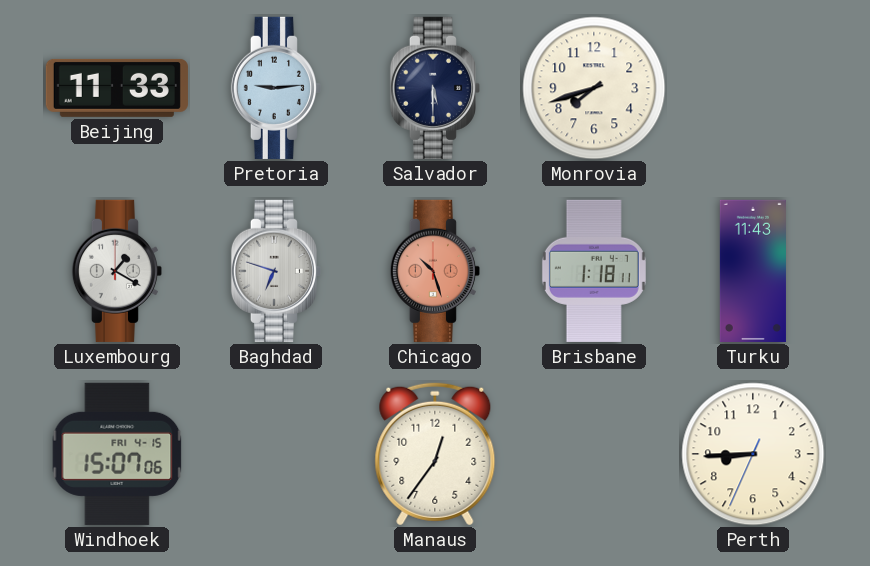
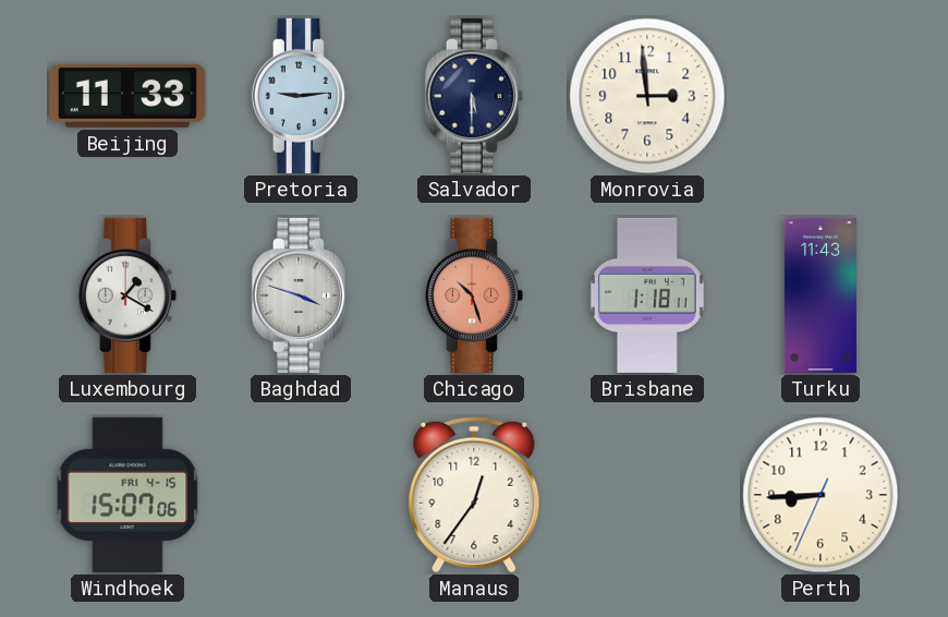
Monrovia: 7:42 -> 2:59 (647, 96)
Baghdad: 6:48 -> 3:48 (301, 295)
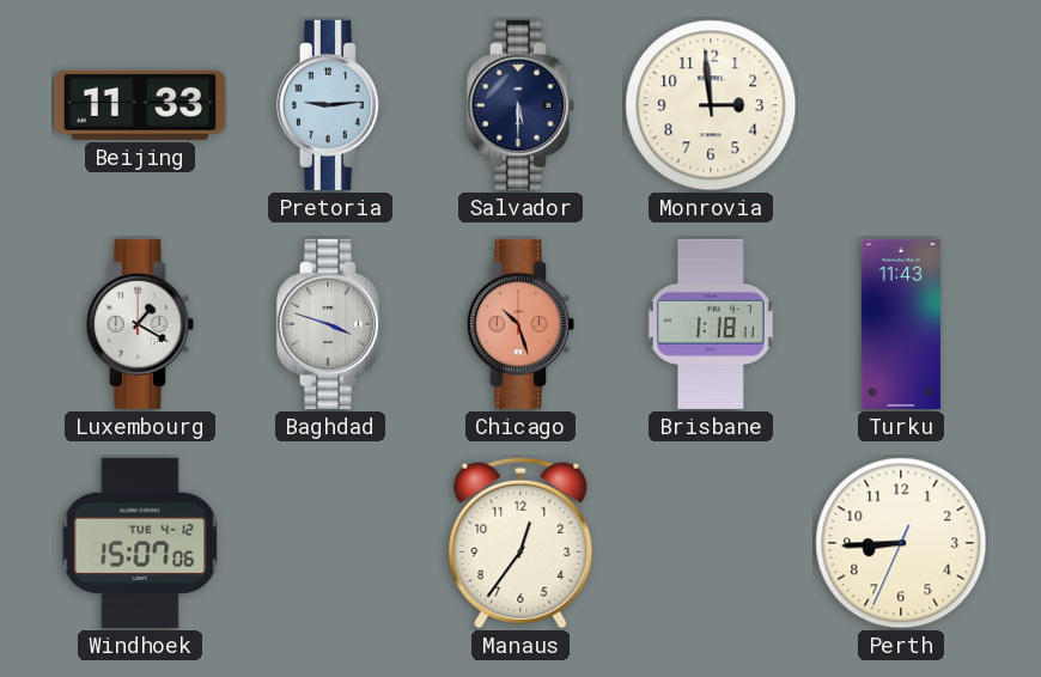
Windhoek date: FRI 4-15 -> TUE 4-12 (140, 543)
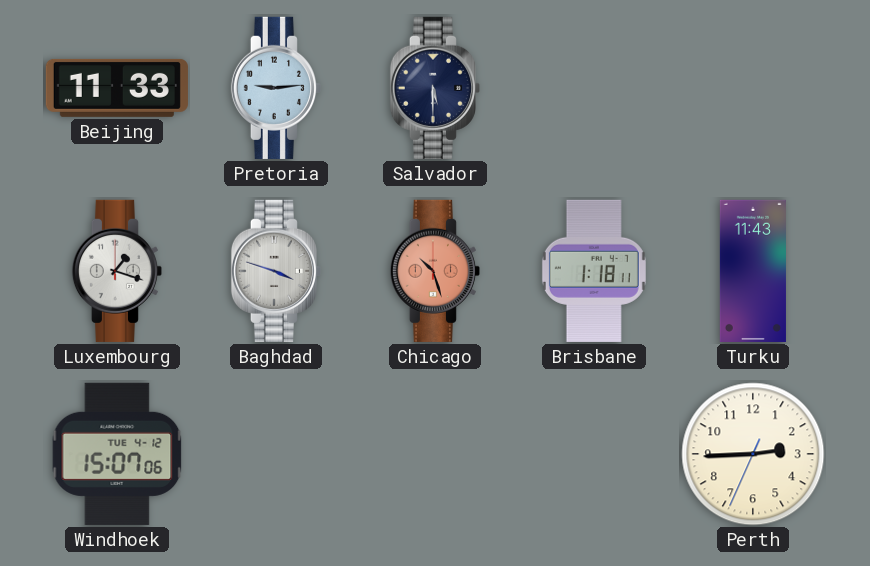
Monrovia: 2:59 -> none (711, 105)
Luxembourg: 1:20 -> 1:18 (117, 271)
Manaus: 12:36 -> none (520, 543)
Perth: 8:44 -> 2:44 (753, 454)
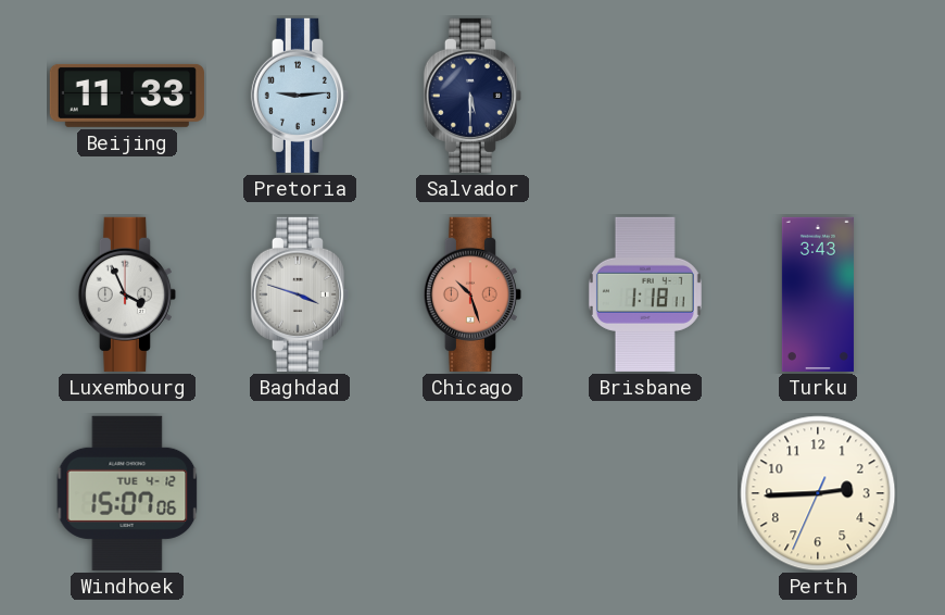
Luxembourg: 1:18 -> 3:56 (127, 294)
Turku: 11:43 -> 3:43 (818, 294)
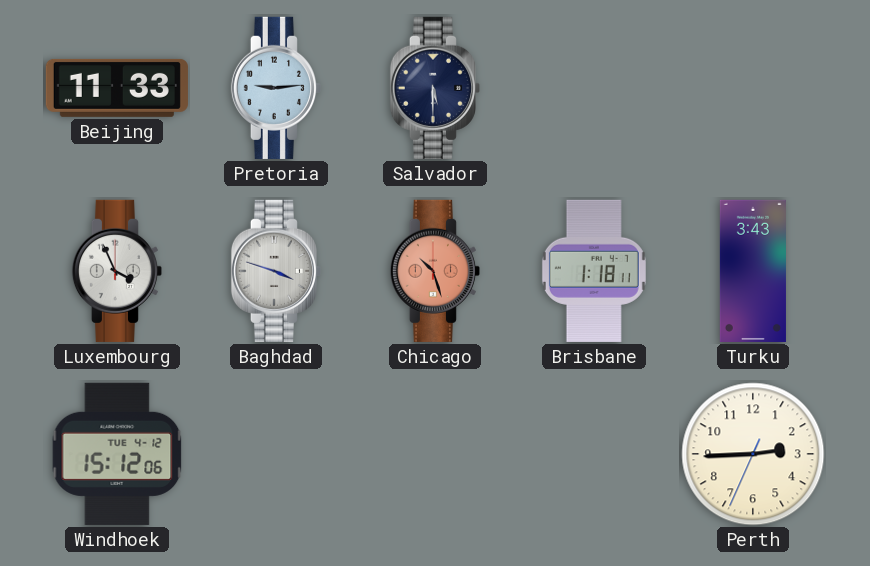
Windhoek: 15:07 -> 15:12 (117, 454)
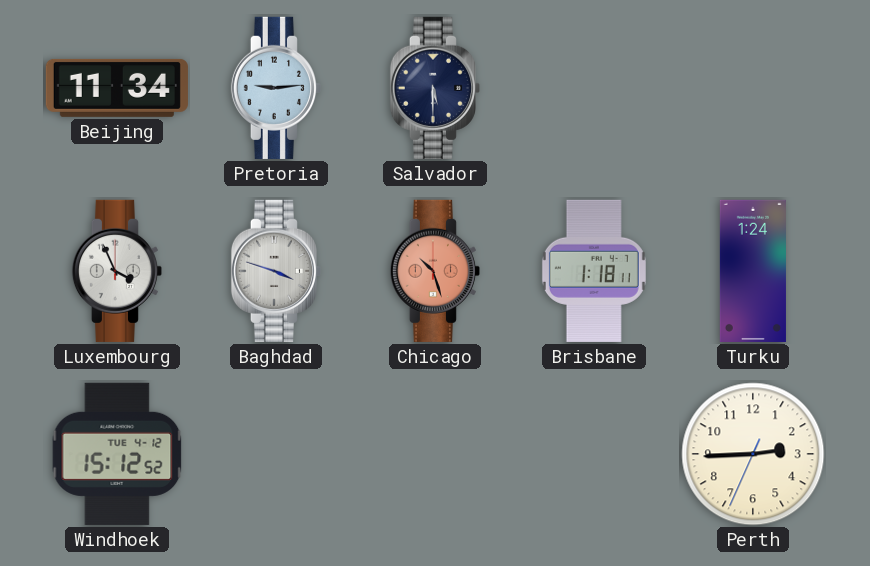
Beijing: 11:33 -> 11:34 (117, 88)
Turku: 3:43 -> 1:24 (753, 271)
Windhoek: 15:12:06 -> 15:12:52 (117, 454)
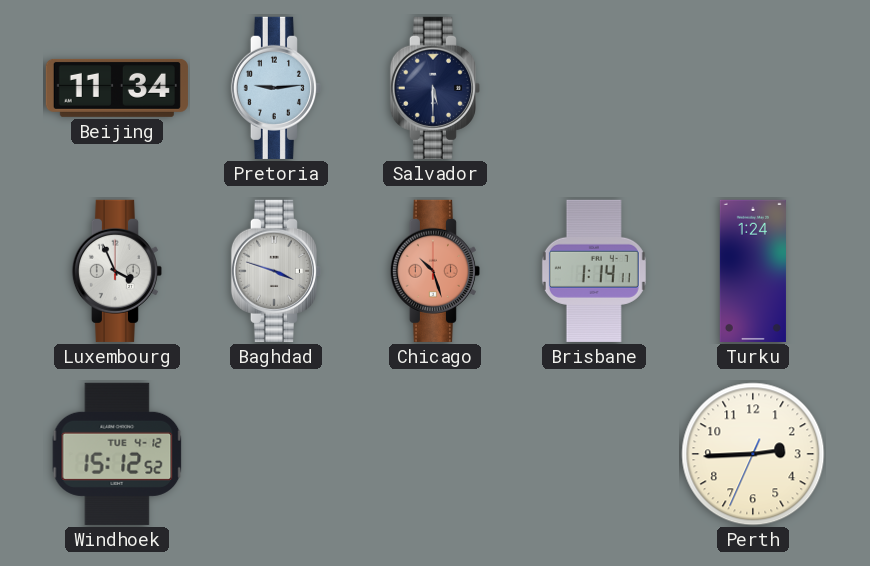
Brisbane: 1:18 -> 1:14 (594, 271)
